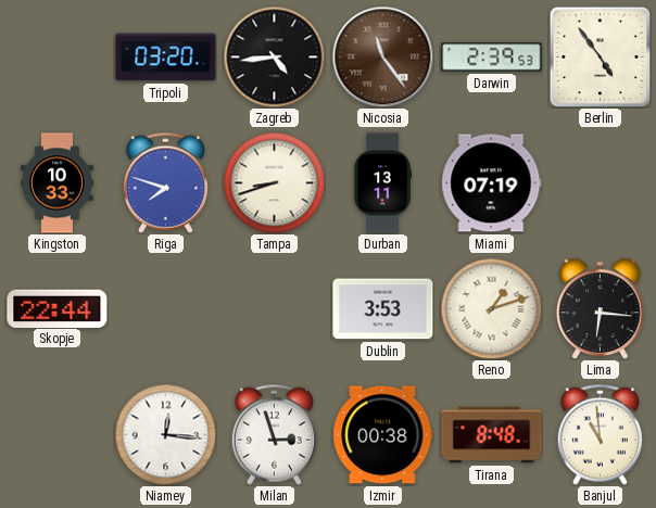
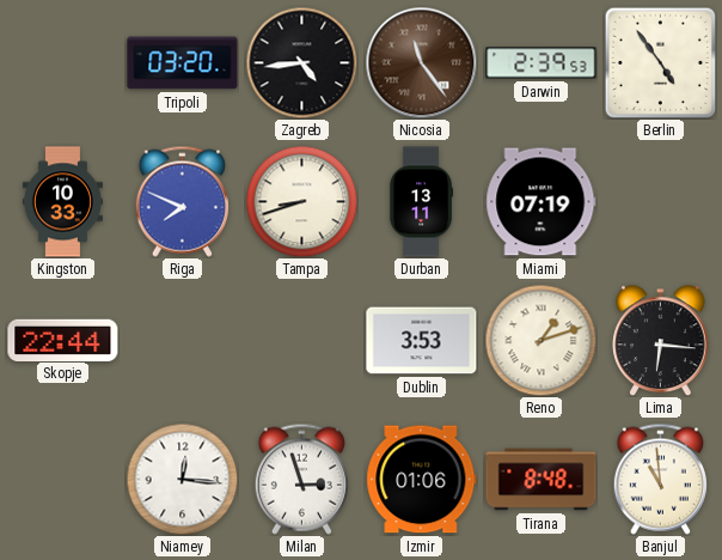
Riga: 7:48 -> 7:49 (182, 201)
Izmir: 00:38 -> 01:06 (422, 480)
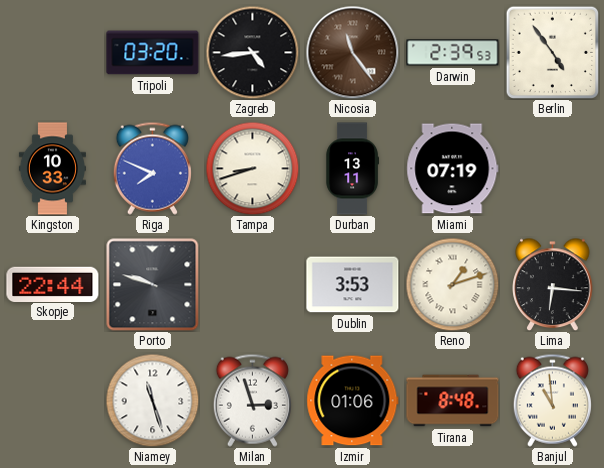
Porto: none -> 9:48 (152, 284)
Niamey: 12:16 -> 11:27 (152, 400)
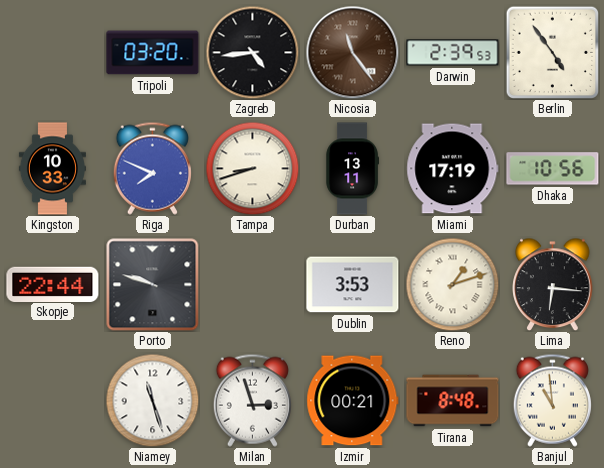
Miami: 07:19 -> 17:19 (453, 169)
Dhaka: none -> 10:56 (553, 169)
Izmir: 01:06 -> 00:21 (353, 401)
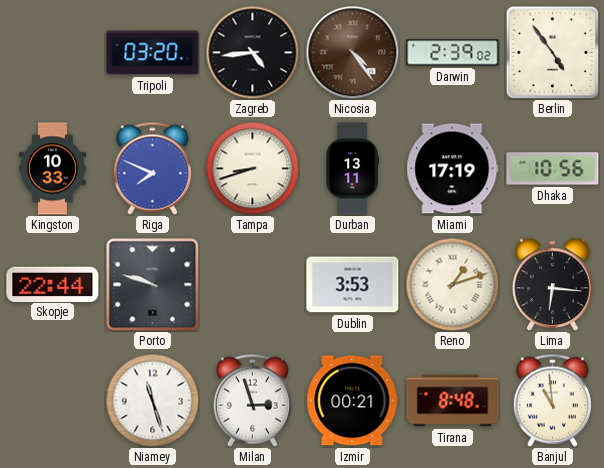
Nicosia: 11:24 -> 4:24 (352, 52)
Darwin: 2:39:53 -> 2:39:02 (453, 53)
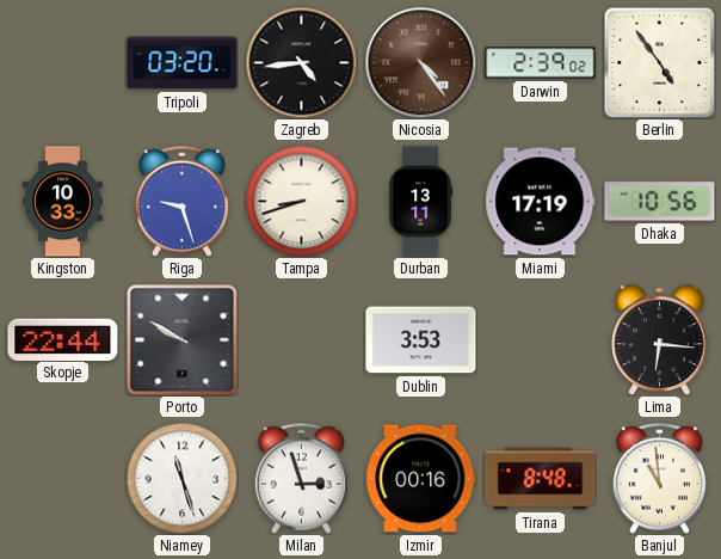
Riga: 7:49 -> 9:27 (181, 201)
Porto: 9:48 -> 9:50 (181, 339)
Reno: 1:12 -> none (452, 284)
Izmir: 00:21 -> 00:16 (421, 479)
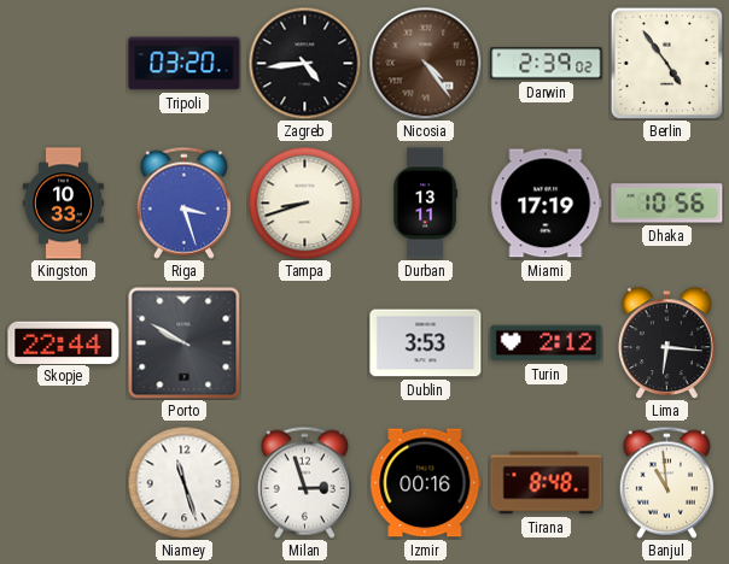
Riga: 9:27 -> 3:27 (183, 202)
Turin: none -> 2:12 (547, 343)
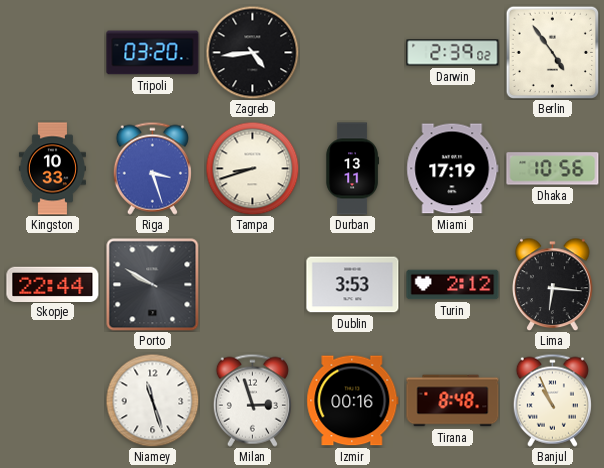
Nicosia: 4:24 -> none (425, 63)
Banjul: 10:59 -> 10:56 (552, 400)
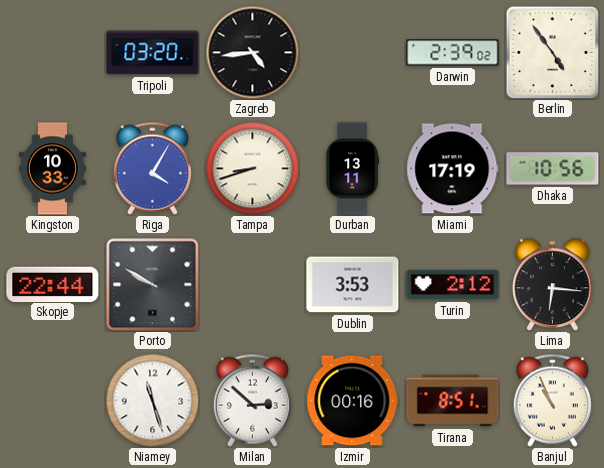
Riga: 3:27 -> 4:05 (152, 168)
Milan: 2:57 -> 2:52 (252, 400)
Tirana: 8:48 -> 8:51 (453, 401)
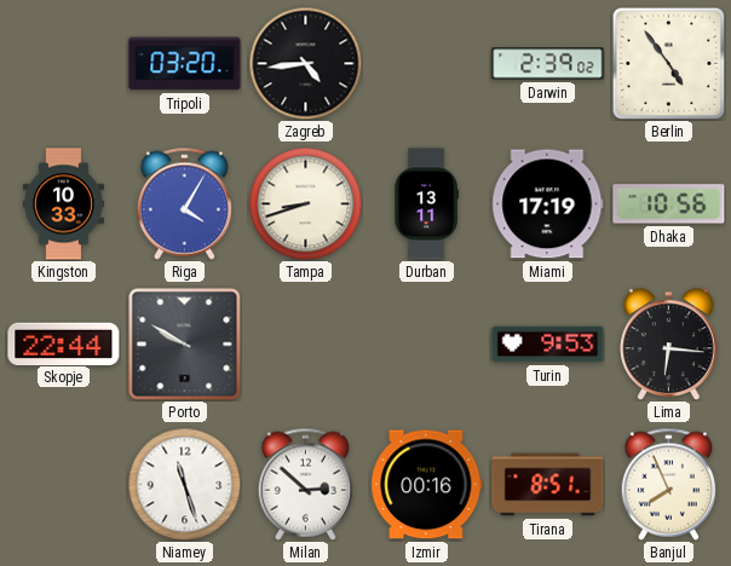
Dublin: 3:53 -> none (353, 285)
Turin: 2:12 -> 9:53 (548, 345)
Banjul: 10:56 -> 7:56 (668, 484)
